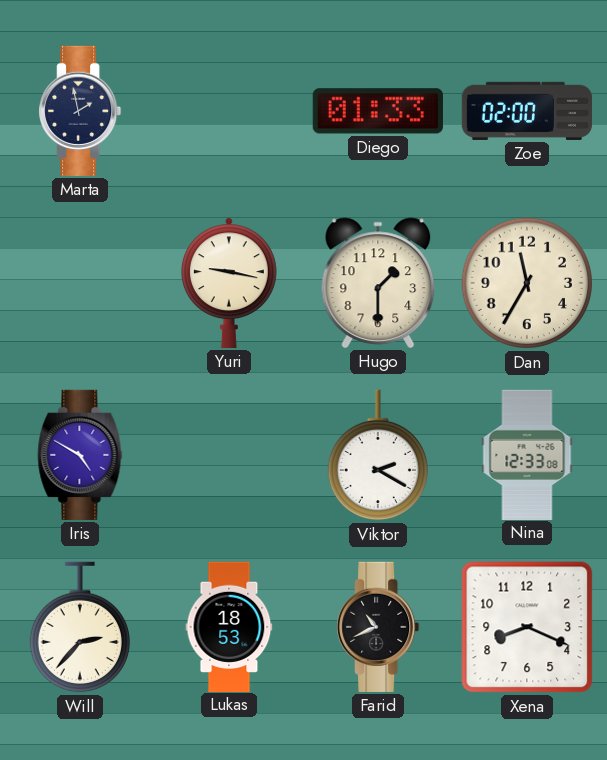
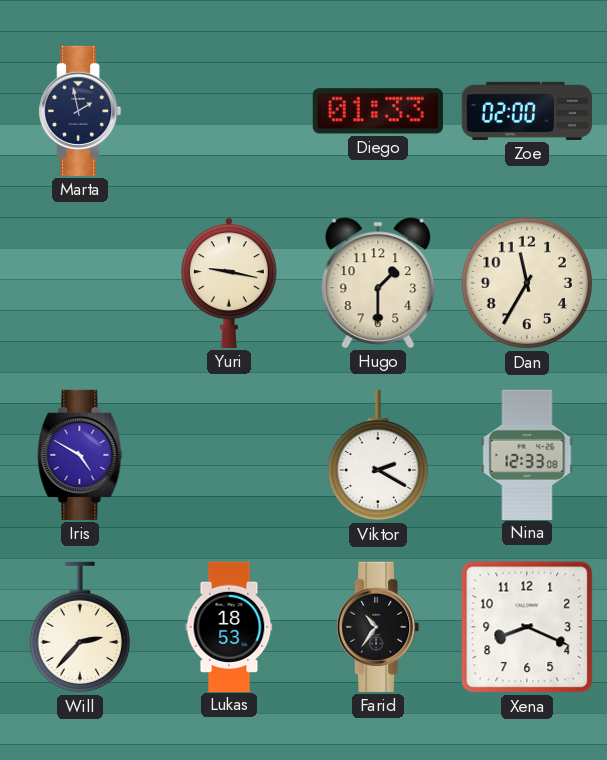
Farid: 10:41 -> 10:36 (378, 627)
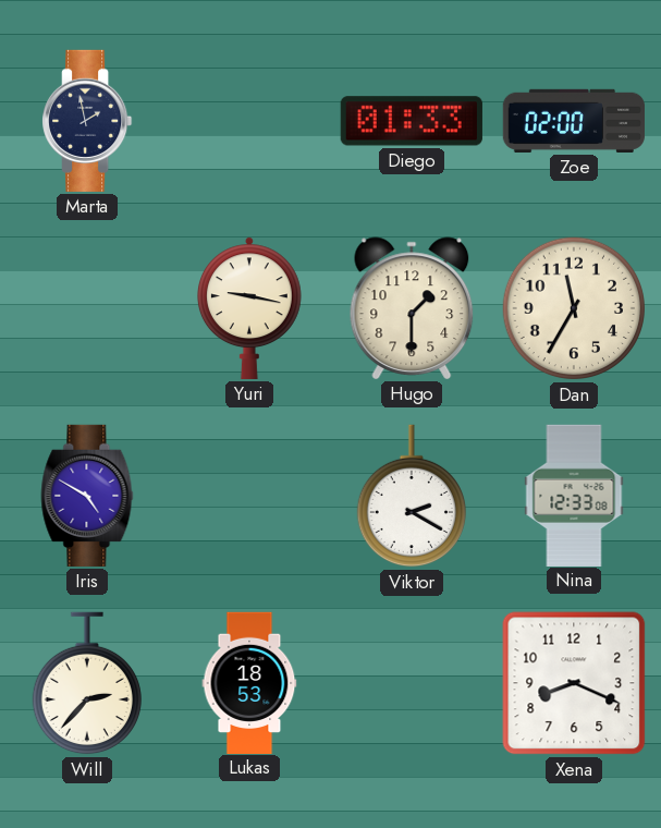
Farid: 10:36 -> none (378, 627)
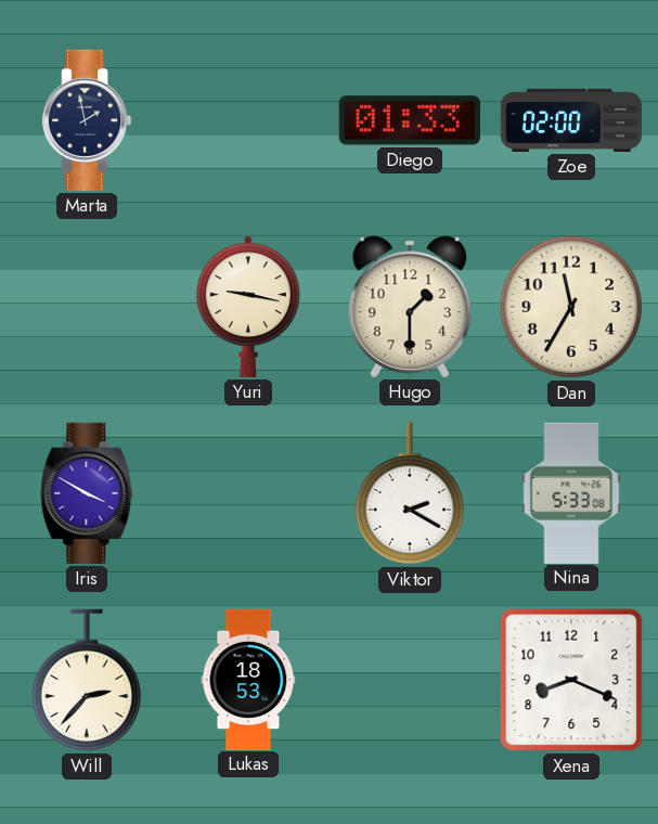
Iris: 4:50 -> 3:50 (87, 493)
Nina: 12:33 -> 5:33 (571, 492)
